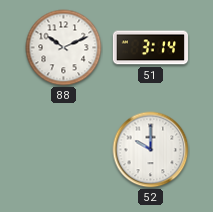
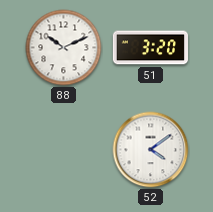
51: 3:14 -> 3:20 (150, 48)
52: 10:00 -> 4:09 (151, 150)
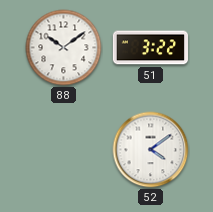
88: 10:11 -> 10:09 (64, 48)
51: 3:20 -> 3:22 (150, 48)
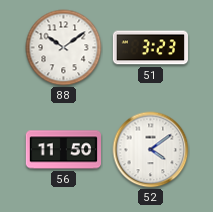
51: 3:22 -> 3:23 (150, 48)
56: none -> 11:50 (63, 150)
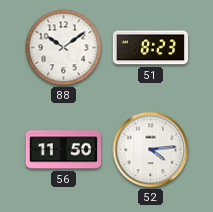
51: 3:23 -> 8:23 (150, 48)
52: 4:09 -> 4:14 (151, 150)
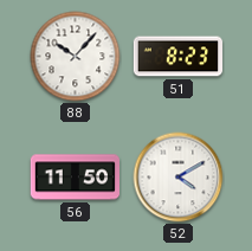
88: 10:09 -> 10:07 (76, 57)
52: 4:14 -> 4:10 (179, 178)
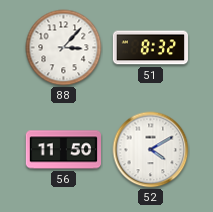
88: 10:07 -> 3:07 (64, 48)
51: 8:23 -> 8:32 (150, 48)
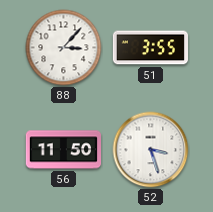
51: 8:32 -> 3:55 (150, 48)
52: 4:10 -> 3:27 (151, 150)
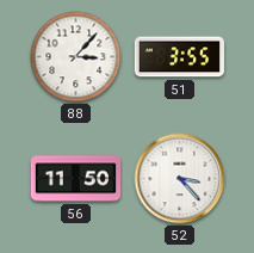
52: 3:27 -> 3:23 (180, 179)
